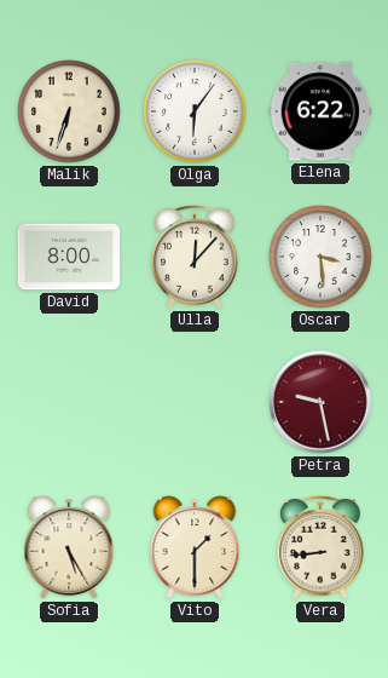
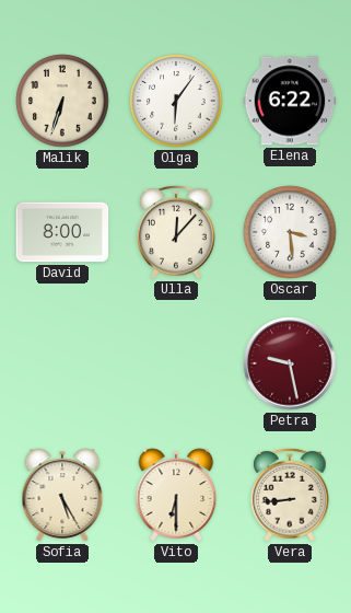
Vito: 1:30 -> 6:30 (176, 495)
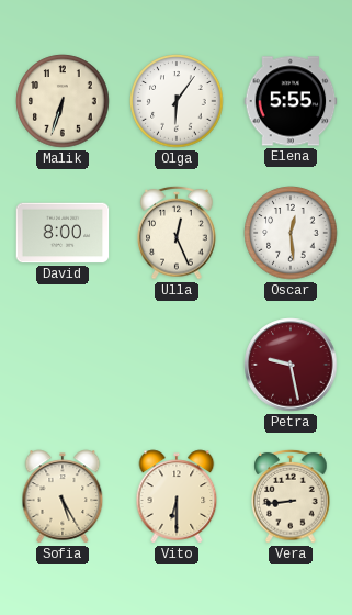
Elena: 6:22 -> 5:55 (291, 101)
Ulla: 12:07 -> 12:26 (177, 233)
Oscar: 3:29 -> 12:29 (291, 233)
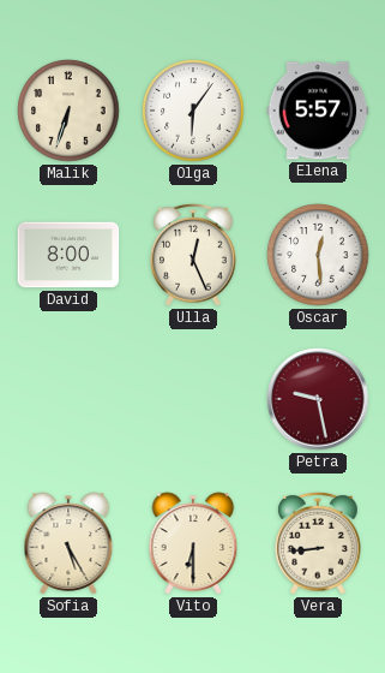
Elena: 5:55 -> 5:57 (318, 111)
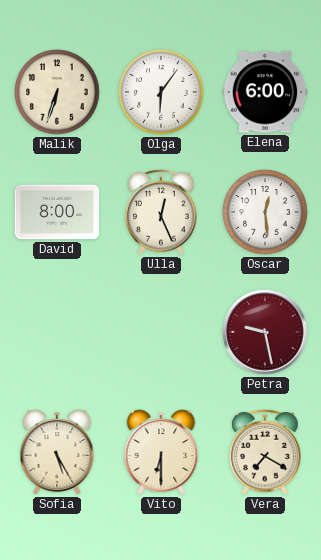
Elena: 5:57 -> 6:00 (265, 92)
Vera: 8:44 -> 7:20 (265, 452)
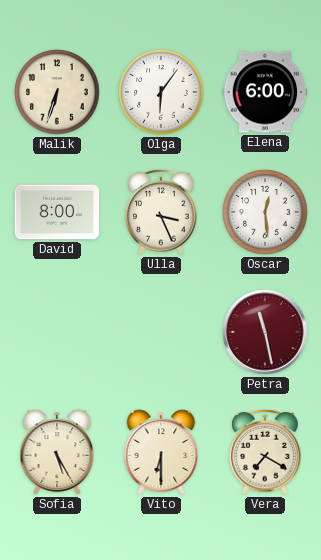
Ulla: 12:26 -> 3:26 (161, 212)
Petra: 9:28 -> 11:28 (265, 332)
